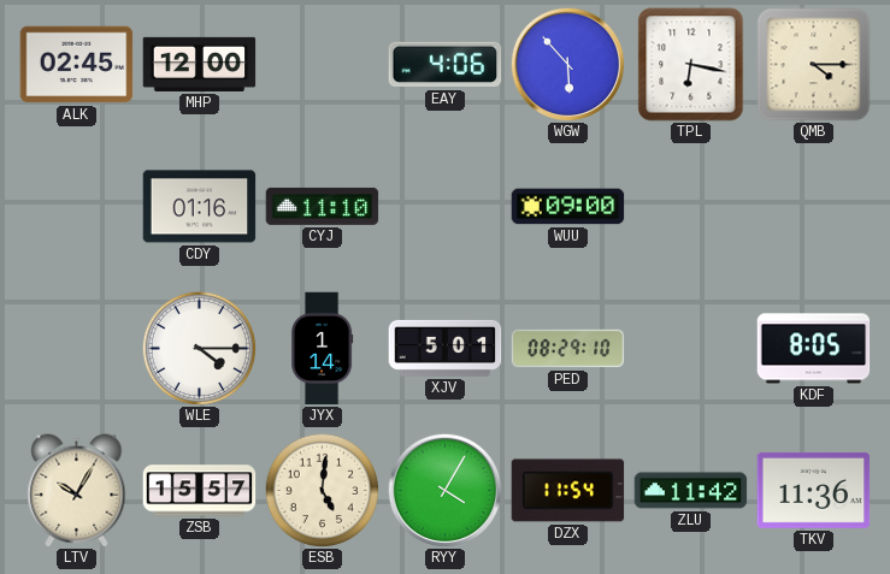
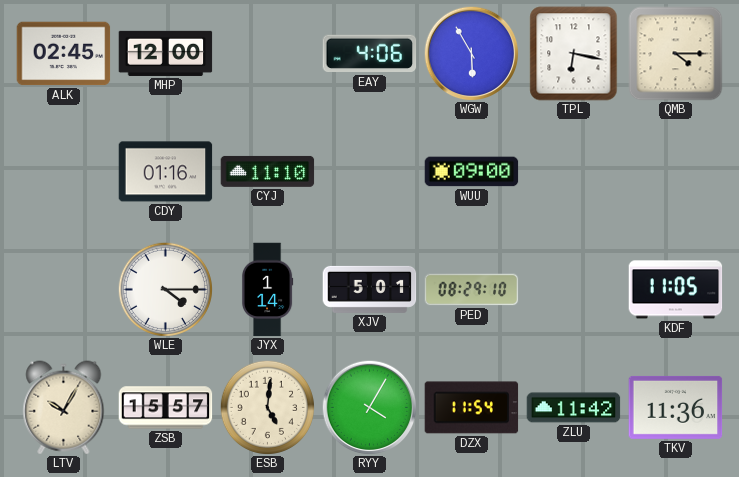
WGW: 5:53 -> 5:55 (471, 53)
KDF: 8:05 -> 11:05 (676, 290)
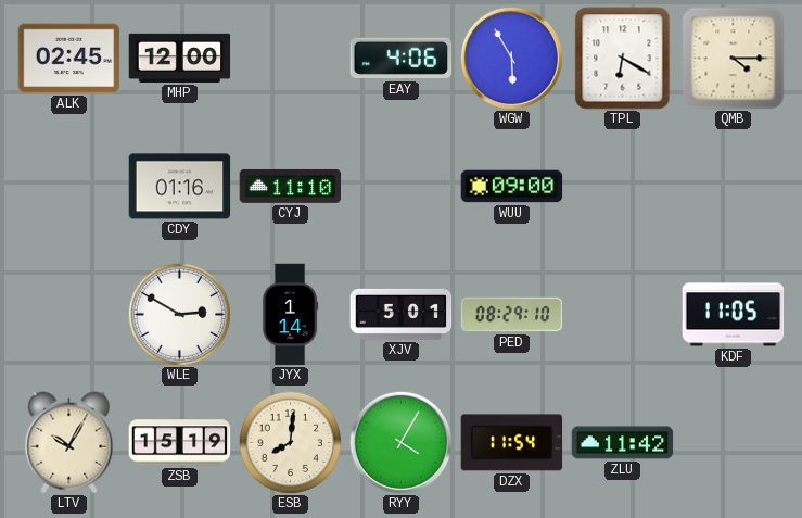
TPL: 6:17 -> 6:20 (623, 59)
WLE: 4:15 -> 2:50 (179, 314)
ZSB: 15:57 -> 15:19 (180, 443)
ESB: 5:01 -> 8:01 (290, 442)
TKV: 11:36 -> none (676, 407)
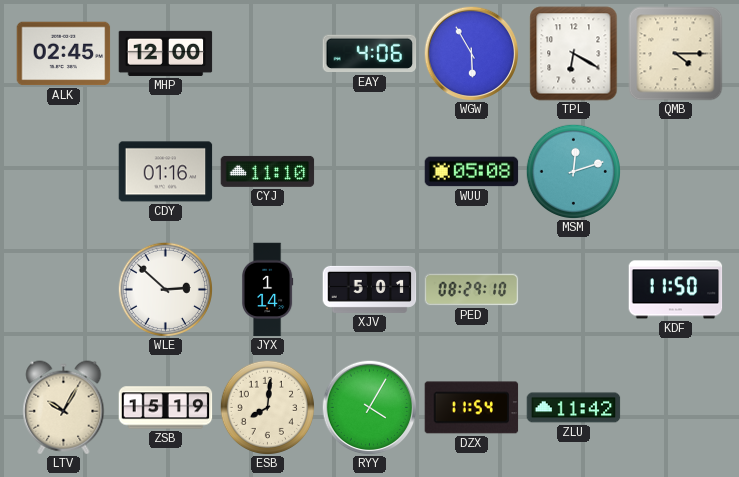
WUU: 09:00 -> 05:08 (472, 172)
MSM: none -> 12:12 (573, 171)
WLE: 2:50 -> 2:52 (165, 289)
KDF: 11:05 -> 11:50 (676, 290)
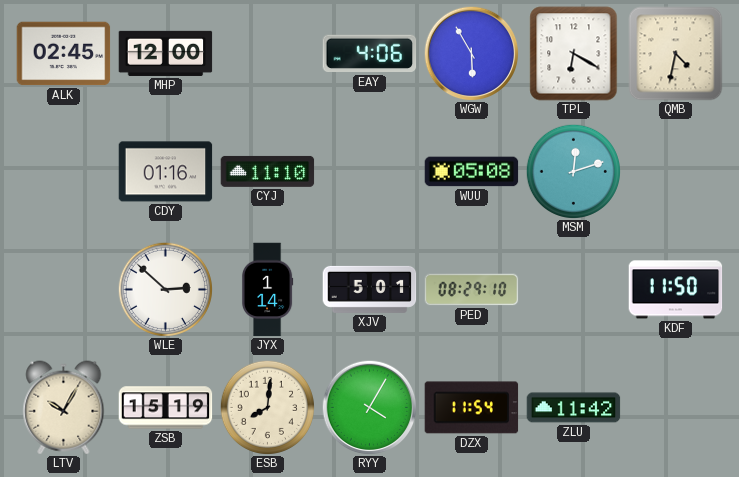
QMB: 4:15 -> 4:32 (676, 54)
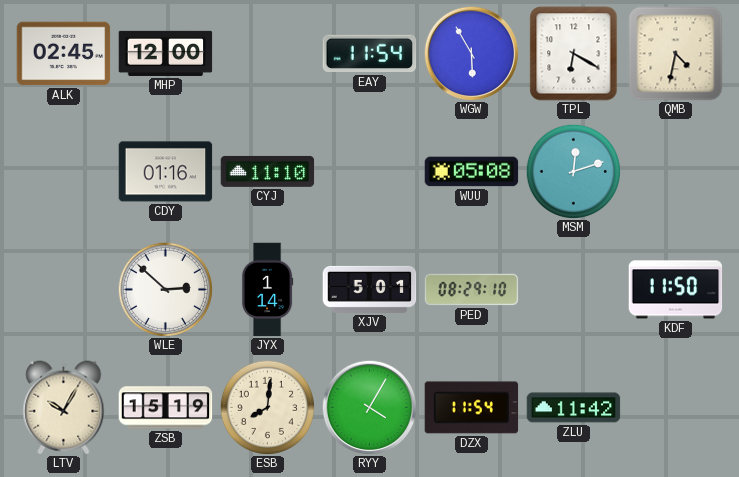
EAY: 4:06 -> 11:54 (370, 54)
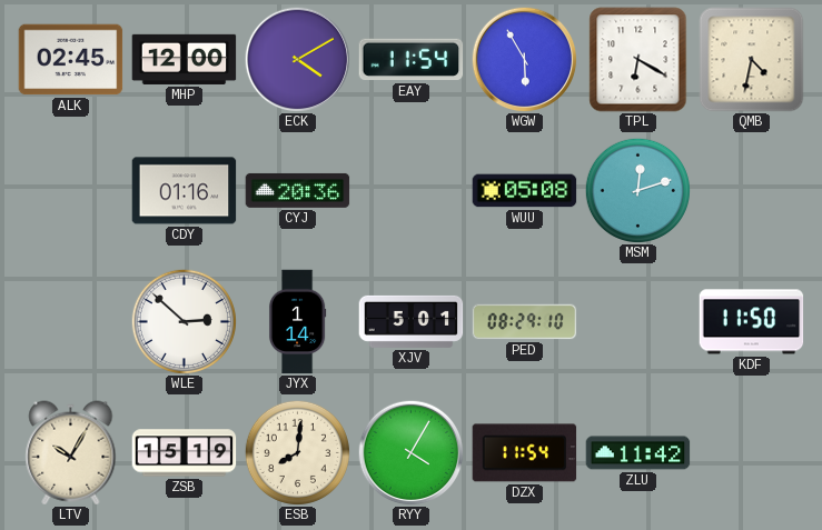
ECK: none -> 4:10 (297, 59)
CYJ: 11:10 -> 20:36 (298, 190)
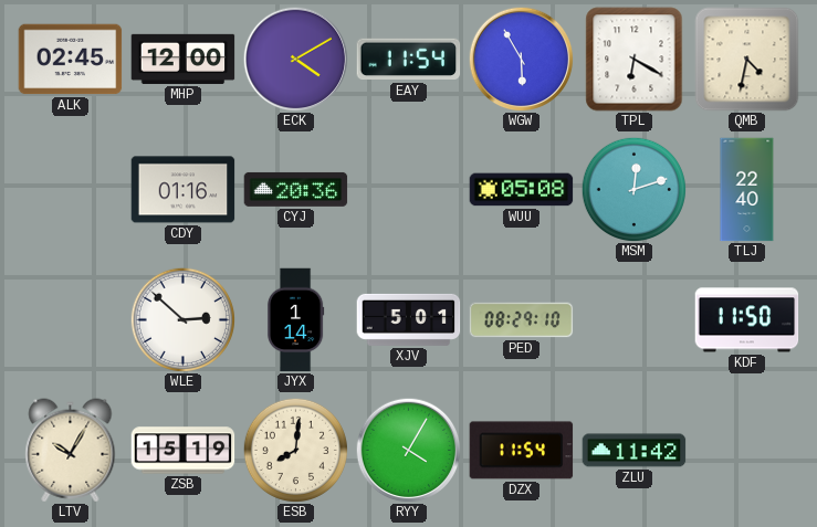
TLJ: none -> 22:40 (747, 190)
